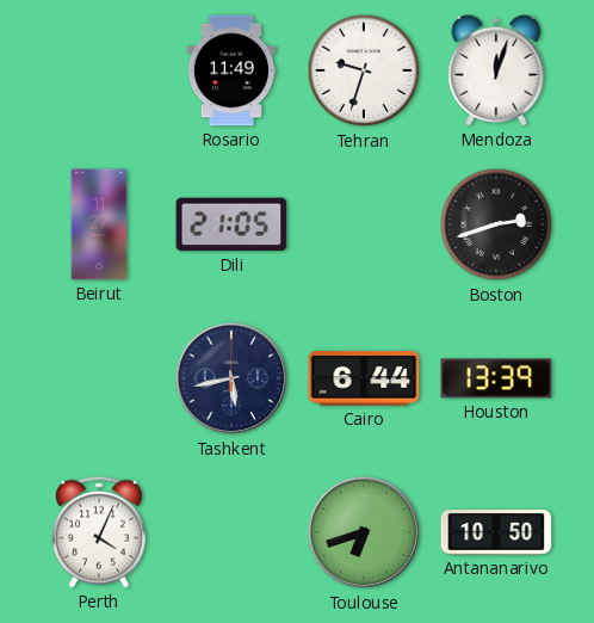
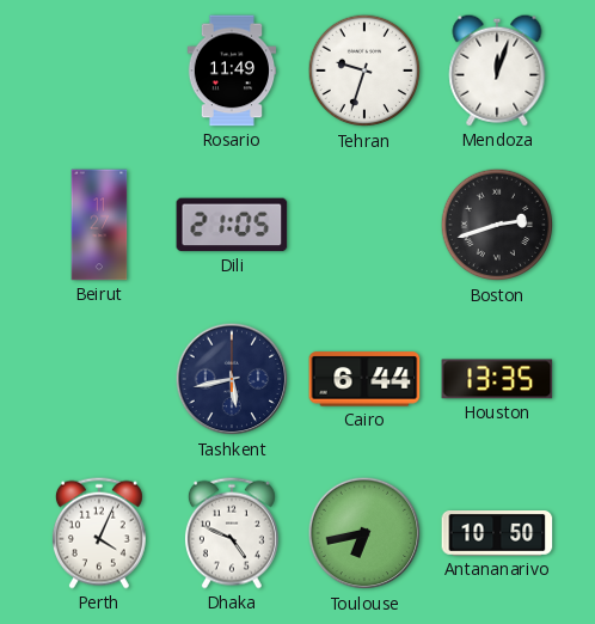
Houston: 13:39 -> 13:35 (497, 379)
Dhaka: none -> 4:49 (232, 533)
Toulouse: 6:42 -> 6:43 (364, 533)
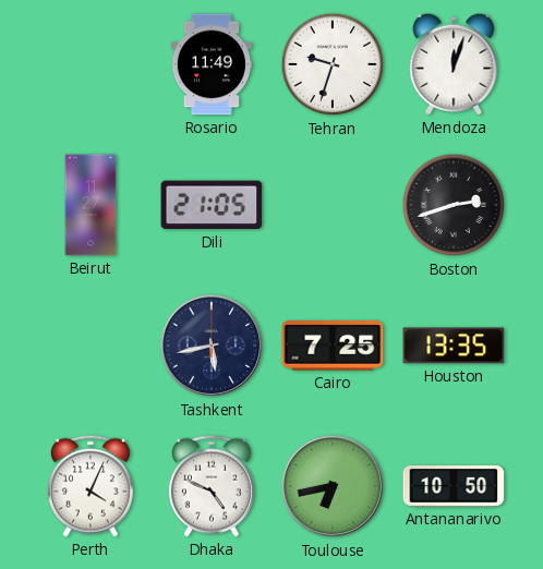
Cairo: 6:44 -> 7:25 (333, 346)
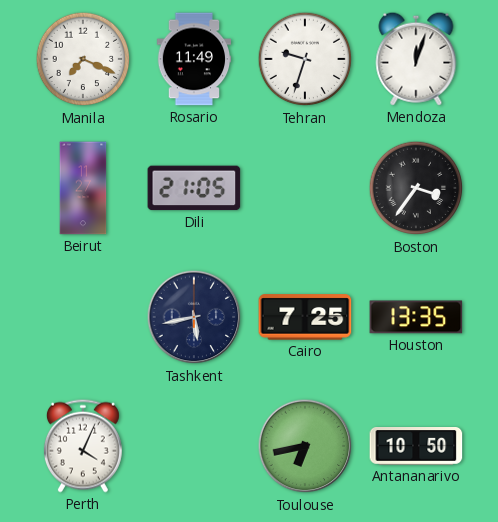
Manila: none -> 7:19 (83, 59)
Boston: 2:42 -> 3:36 (416, 188)
Dhaka: 4:49 -> none (212, 486)
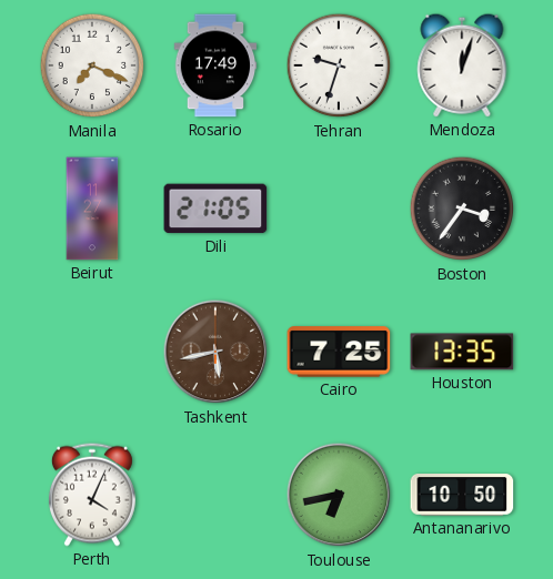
Rosario: 11:49 -> 17:49 (215, 65)
Tashkent dial: navy -> brown (215, 352)
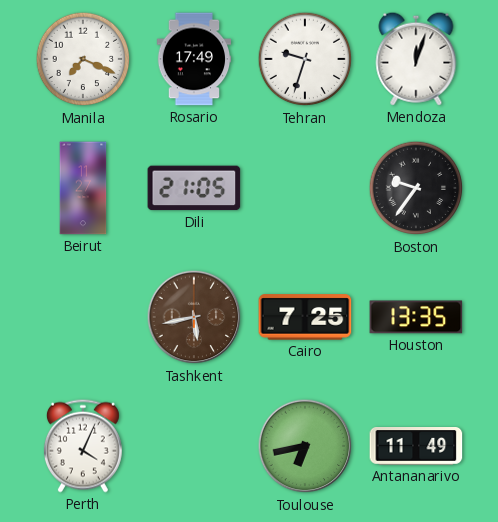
Boston: 3:36 -> 9:36 (416, 188)
Antananarivo: 10:50 -> 11:49 (416, 446)
